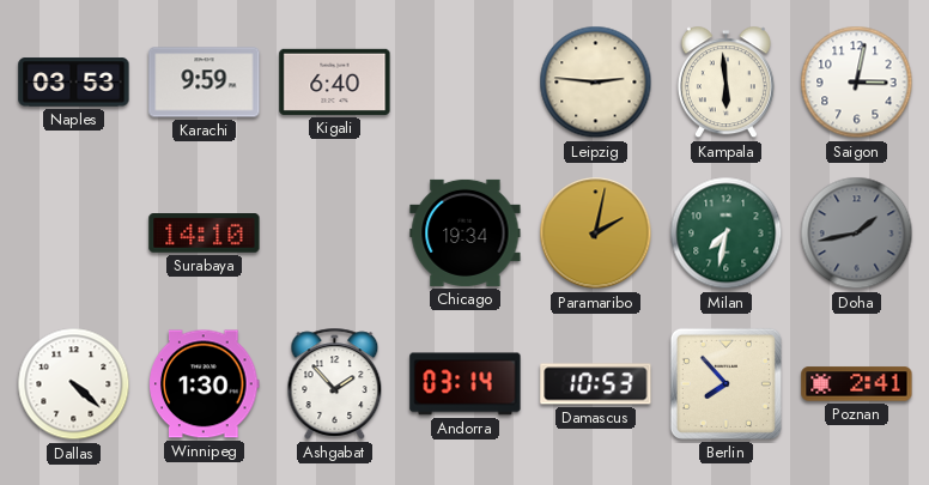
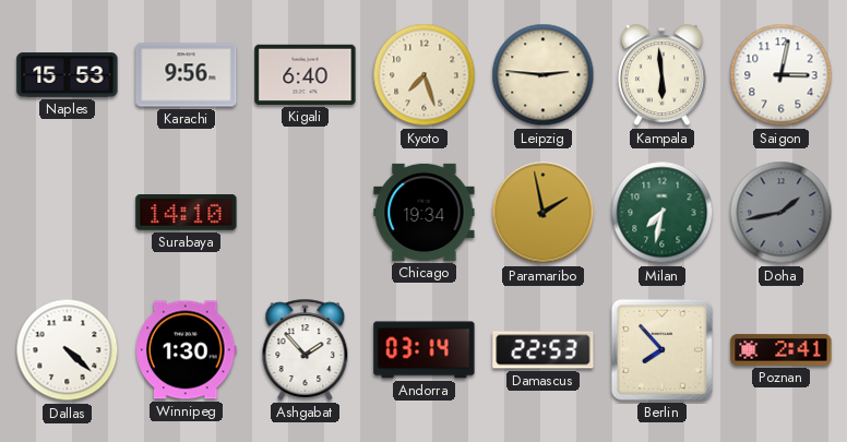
Naples: 03:53 -> 15:53 (68, 75)
Karachi: 9:59 -> 9:56 (187, 75)
Kyoto: none -> 7:27 (425, 75)
Paramaribo: 2:02 -> 1:58 (544, 213)
Damascus: 10:53 -> 22:53 (544, 350)
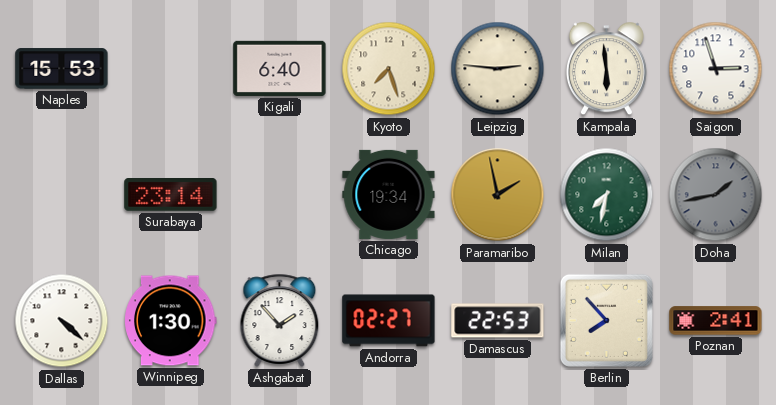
Karachi: 9:56 -> none (187, 75)
Saigon: 3:02 -> 2:57 (716, 69)
Surabaya: 14:10 -> 23:14 (171, 195)
Andorra: 03:14 -> 02:27 (389, 321)
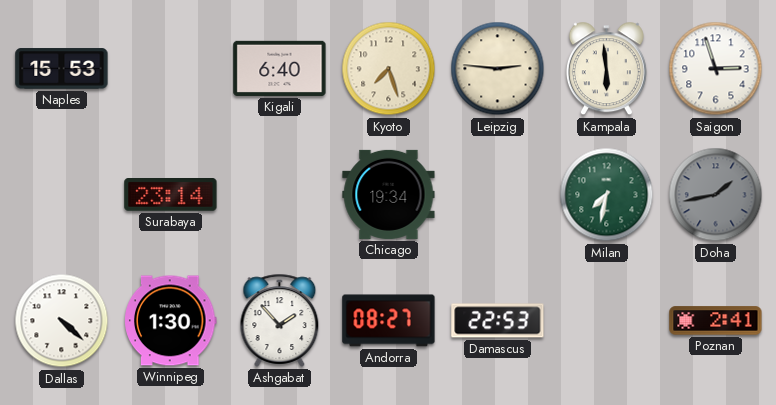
Paramaribo: 1:58 -> none (498, 195)
Andorra: 02:27 -> 08:27 (389, 321)
Berlin: 7:53 -> none (606, 320)
